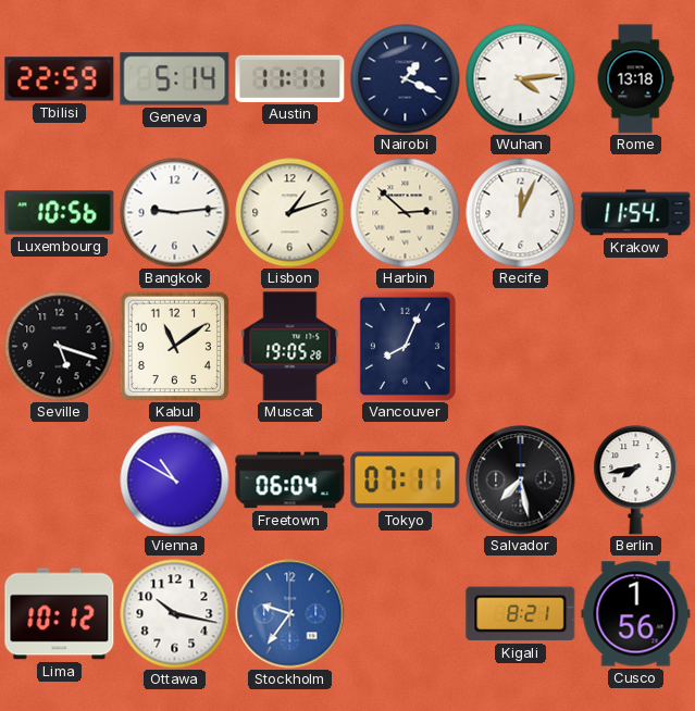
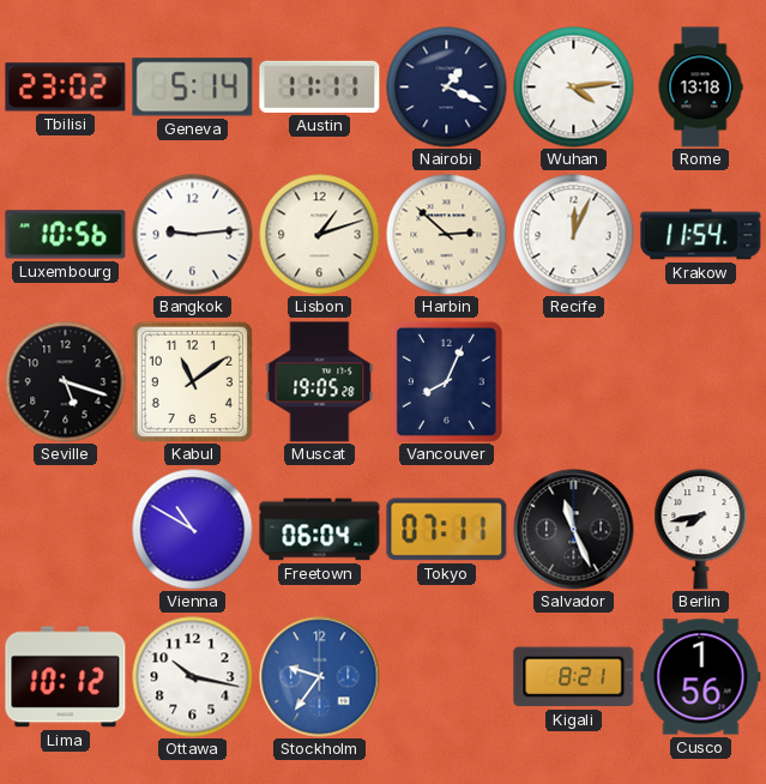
Tbilisi: 22:59 -> 23:02 (66, 88)
Salvador: 7:28 -> 11:26 (574, 530)
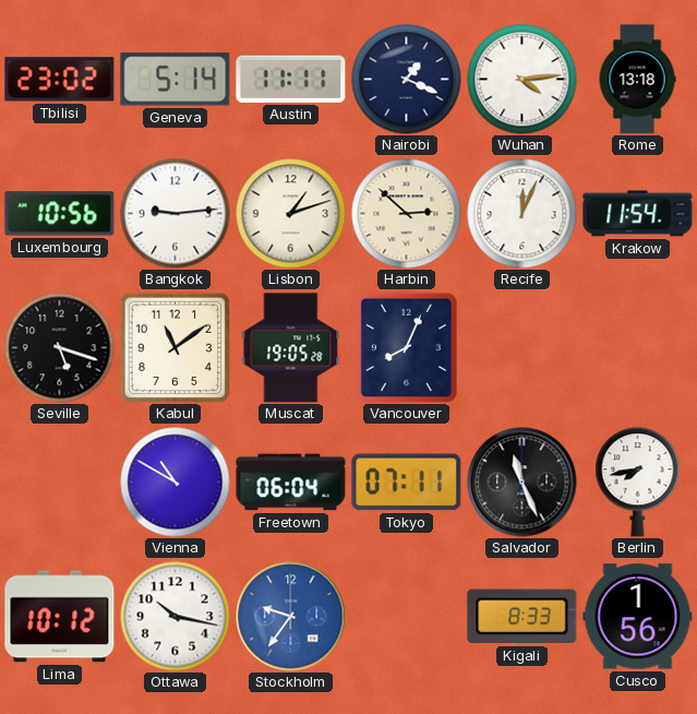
Kigali: 8:21 -> 8:33 (522, 617)
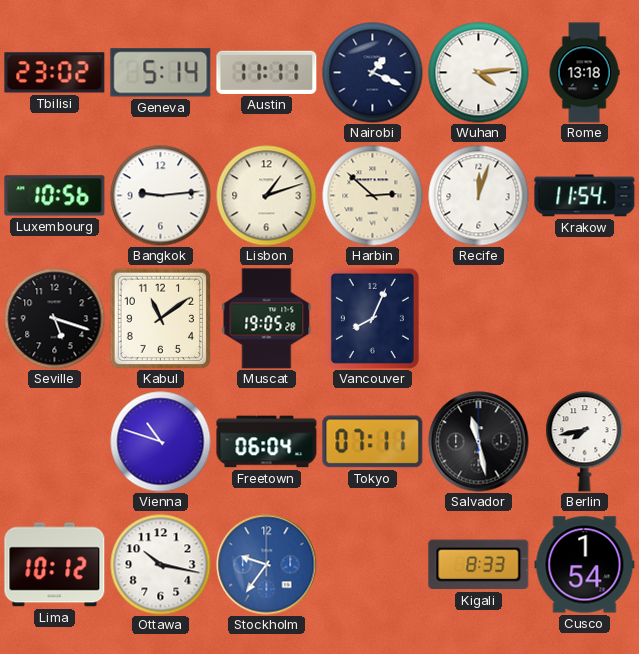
Recife: 12:04 -> 12:03 (479, 196)
Vienna: 10:50 -> 10:48 (161, 442)
Salvador: 11:26 -> 11:28 (479, 442)
Cusco: 1:56 -> 1:54 (585, 565)
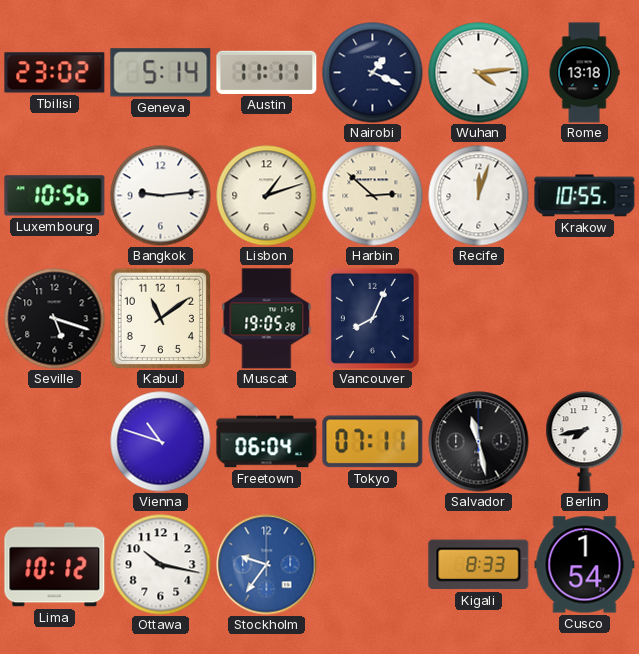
Krakow: 11:54 -> 10:55 (585, 196)
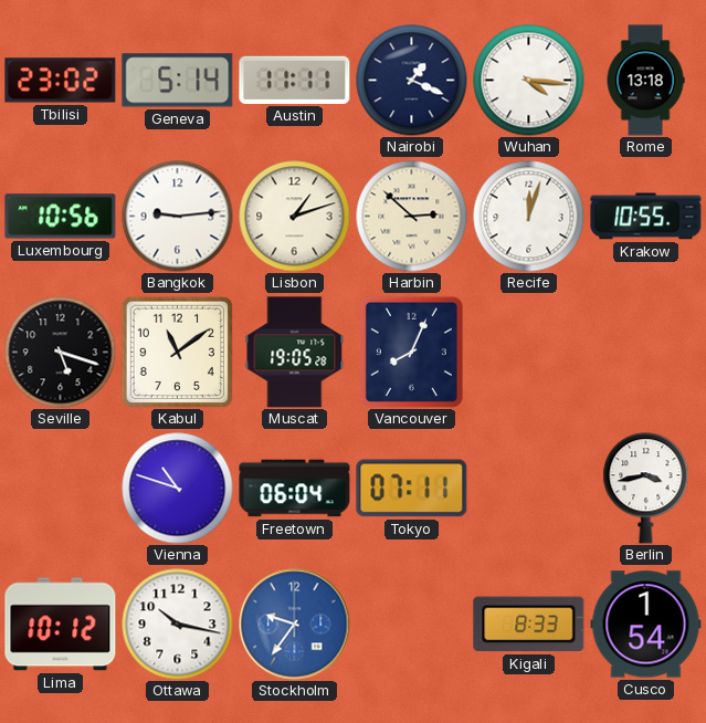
Wuhan: 4:14 -> 4:16 (529, 81)
Salvador: 11:28 -> none (479, 442)
Berlin: 7:43 -> 3:43 (646, 489)
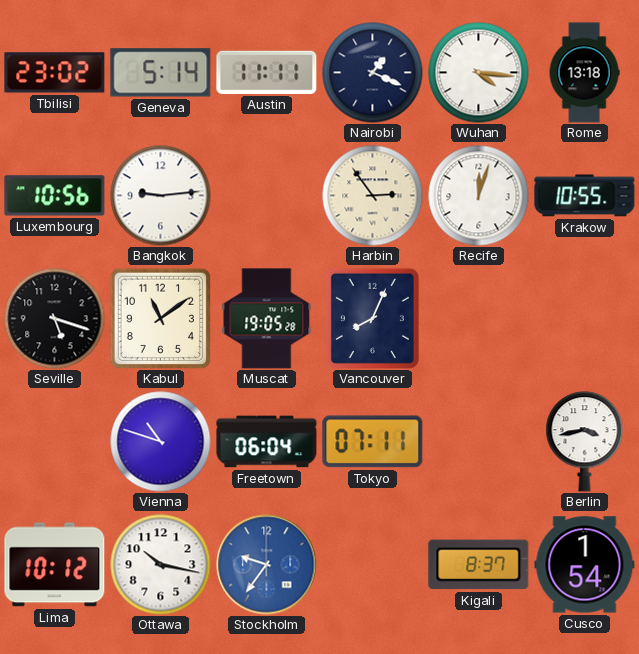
Lisbon: 1:12 -> none (295, 217)
Harbin: 2:52 -> 2:54 (373, 196)
Kigali: 8:33 -> 8:37 (479, 565)
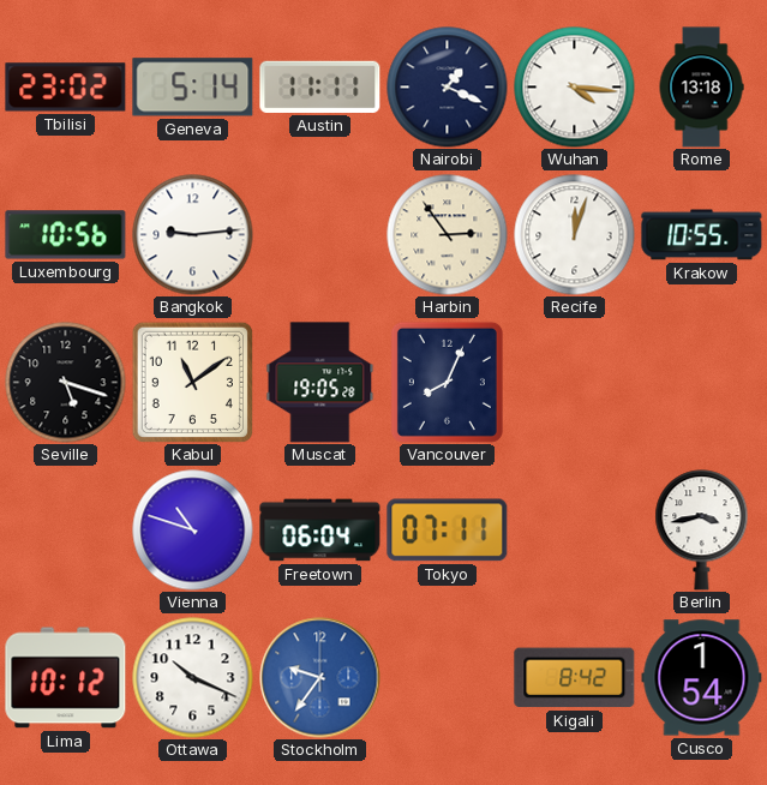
Ottawa: 10:17 -> 10:19 (193, 678)
Kigali: 8:37 -> 8:42 (575, 678)
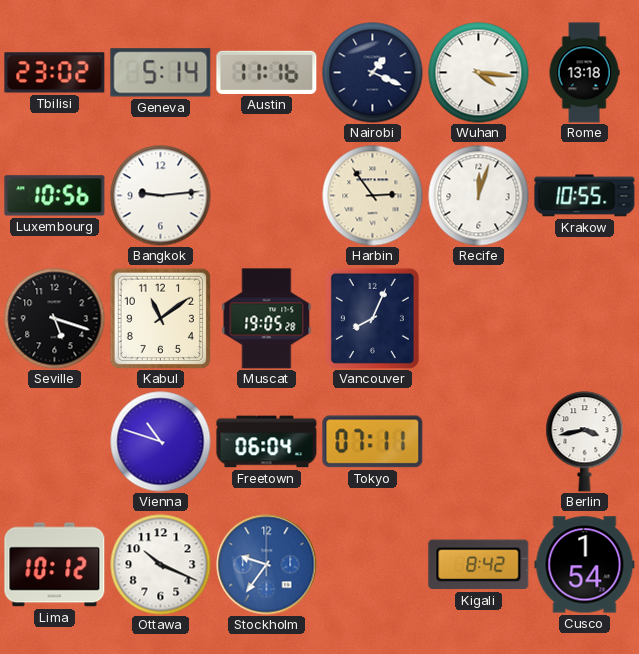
Austin: 11:11 -> 11:16 (267, 72)
